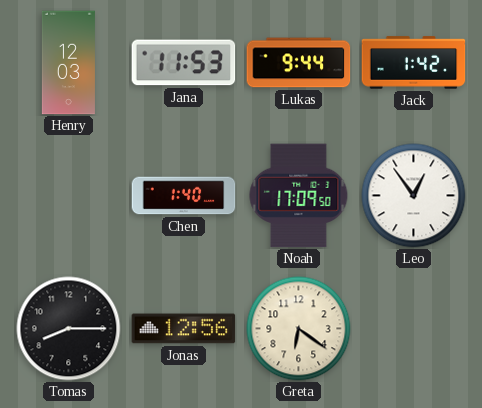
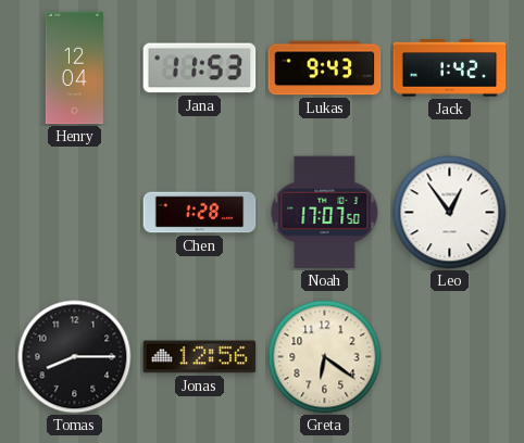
Henry: 12:03 -> 12:04 (74, 68)
Lukas: 9:44 -> 9:43 (325, 68)
Chen: 1:40 -> 1:28 (200, 213)
Noah: 17:09 -> 17:07 (325, 213)
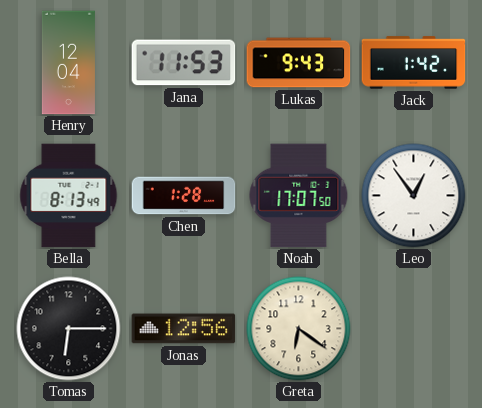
Bella: none -> 8:13 (69, 196)
Tomas: 8:15 -> 6:15 (69, 329)
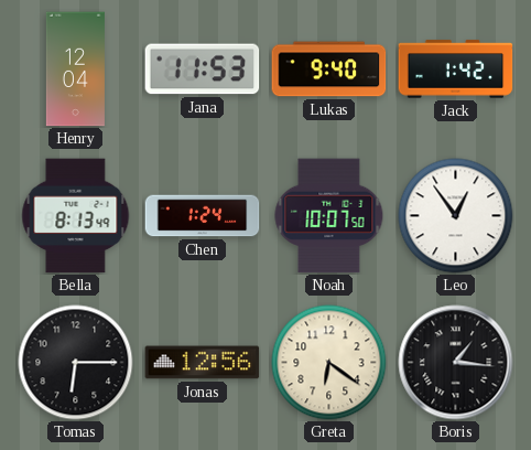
Lukas: 9:43 -> 9:40 (329, 69)
Chen: 1:28 -> 1:24 (203, 216)
Noah: 17:07 -> 10:07 (329, 216)
Boris: none -> 1:16 (456, 363)
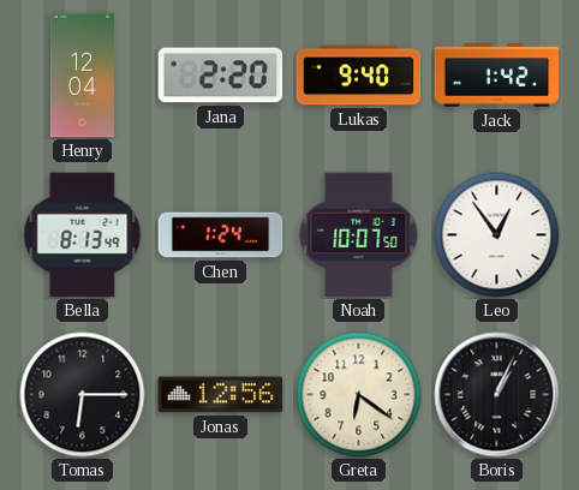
Jana: 11:53 -> 2:20 (221, 76)
Boris: 1:16 -> 1:04 (497, 395)
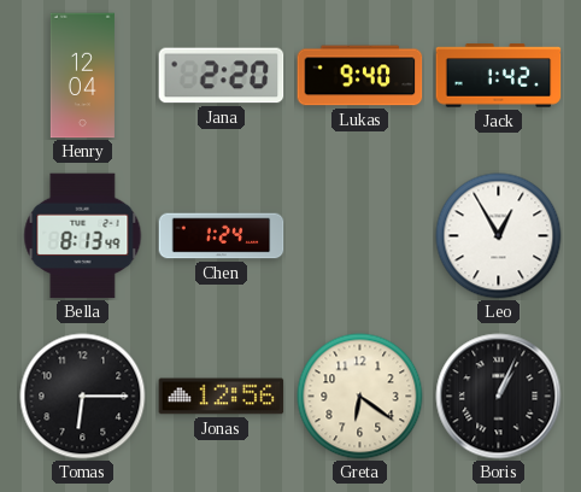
Noah: 10:07 -> none (359, 235)
Leo: 12:54 -> 12:55 (499, 236)
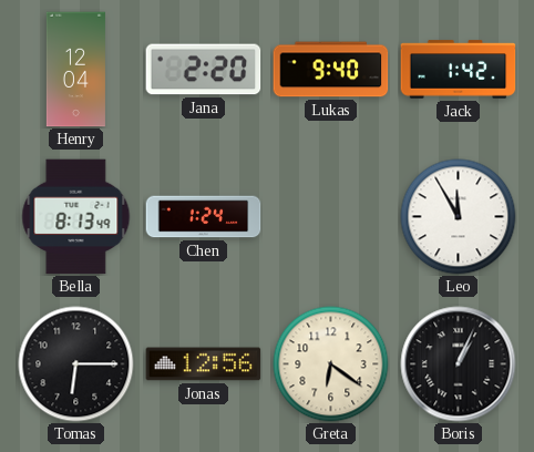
Leo: 12:55 -> 11:55 (459, 217)
